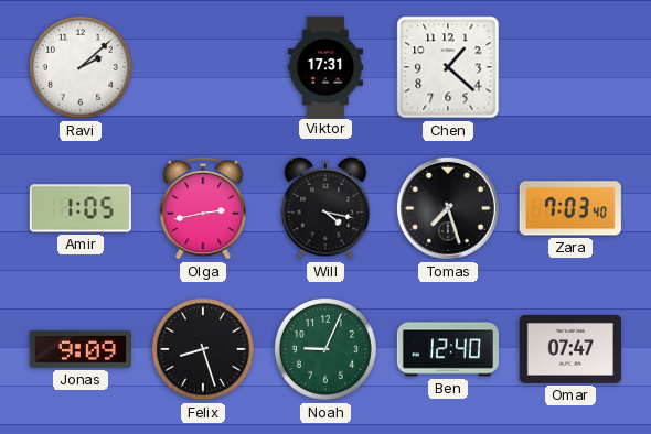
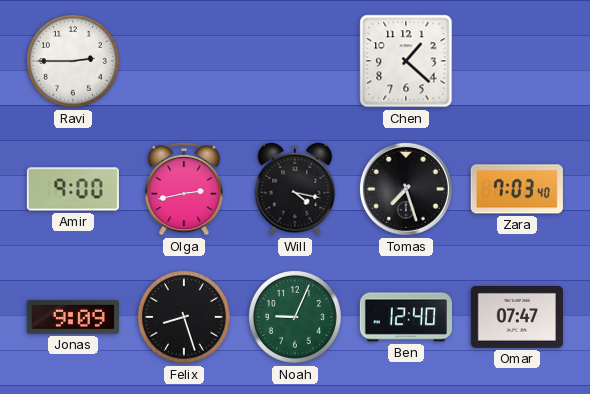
Ravi: 2:08 -> 2:45 (73, 61)
Viktor: 17:31 -> none (325, 66)
Amir: 1:05 -> 9:00 (73, 189)
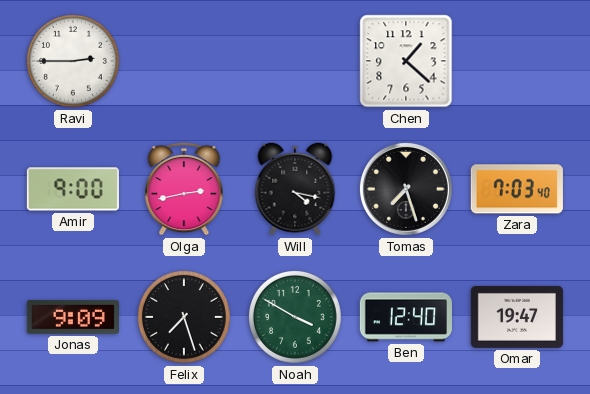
Felix: 8:27 -> 7:27 (184, 317)
Noah: 9:04 -> 3:50 (295, 317)
Omar: 07:47 -> 19:47 (517, 317)
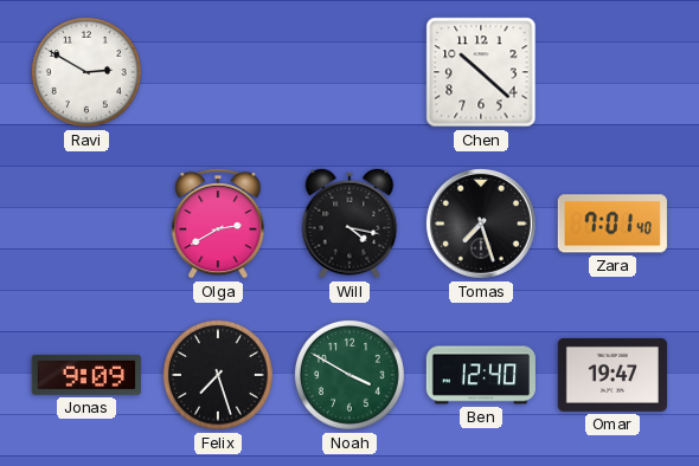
Ravi: 2:45 -> 2:50 (86, 72)
Chen: 1:22 -> 10:22 (481, 72)
Amir: 9:00 -> none (73, 189)
Olga: 2:43 -> 2:40 (218, 224)
Zara: 7:03 -> 7:01 (613, 224)
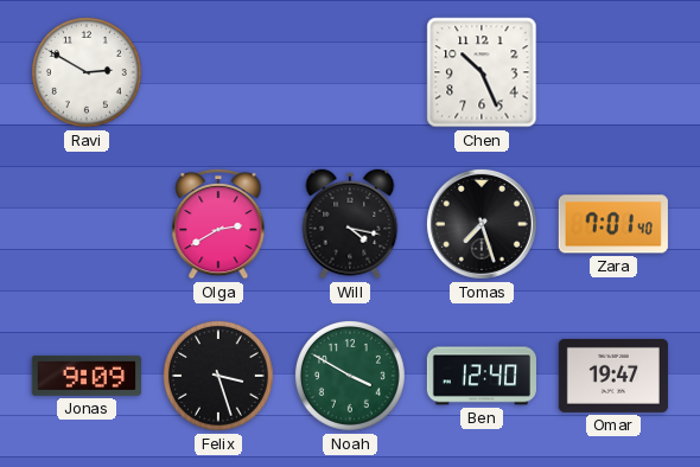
Chen: 10:22 -> 10:26 (482, 72)
Felix: 7:27 -> 3:27 (218, 376)
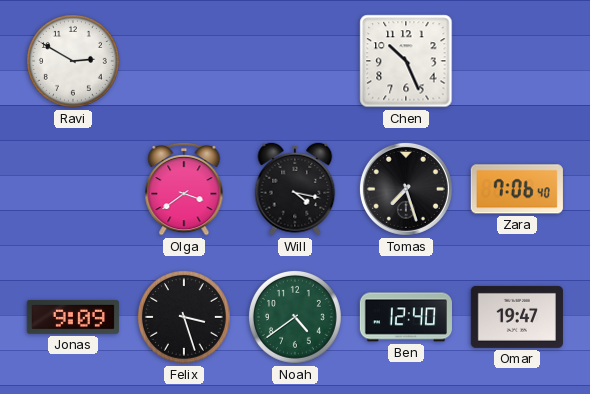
Olga: 2:40 -> 3:39 (184, 189)
Zara: 7:01 -> 7:06 (517, 189)
Noah: 3:50 -> 4:39 (295, 317)
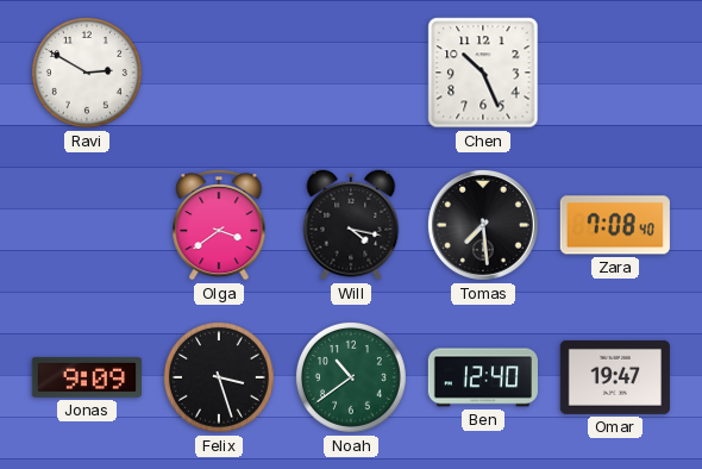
Tomas: 7:27 -> 7:29 (483, 225)
Zara: 7:06 -> 7:08 (615, 225)
Noah: 4:39 -> 10:39 (351, 377)
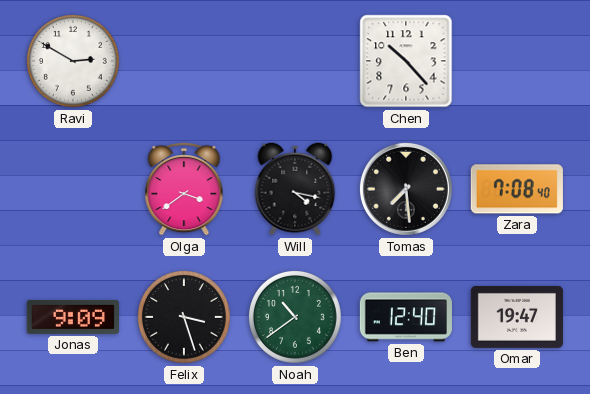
Chen: 10:26 -> 10:23 (406, 61)
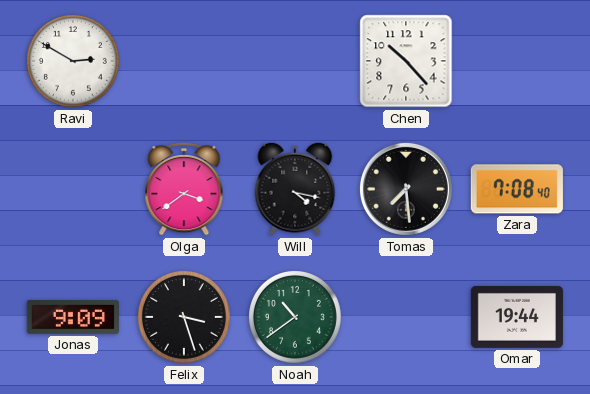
Ben: 12:40 -> none (406, 317)
Omar: 19:47 -> 19:44 (517, 317)
